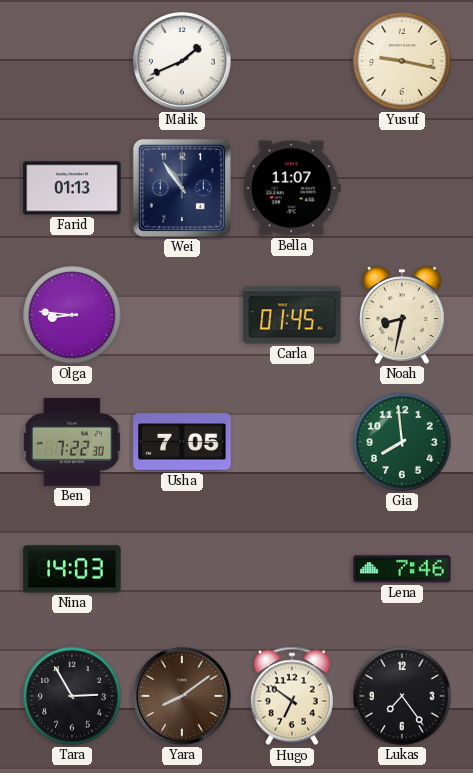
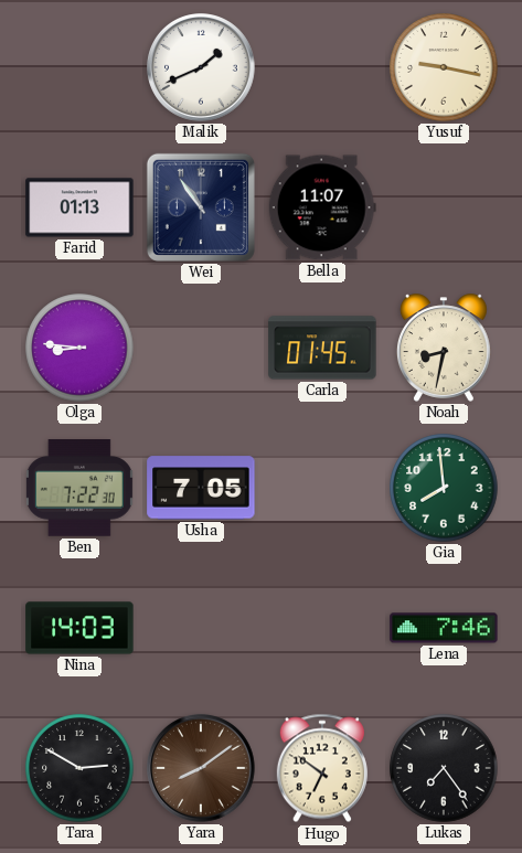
Tara: 2:55 -> 2:50 (79, 768)
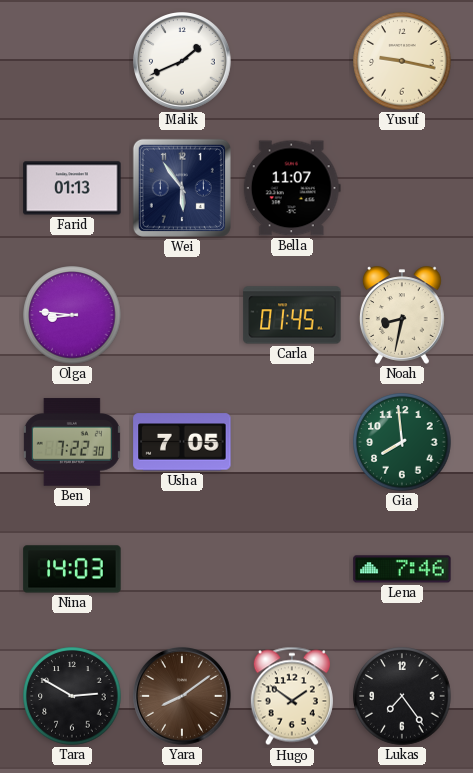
Wei: 10:54 -> 5:54 (182, 188)
Hugo: 6:51 -> 1:51 (292, 696)
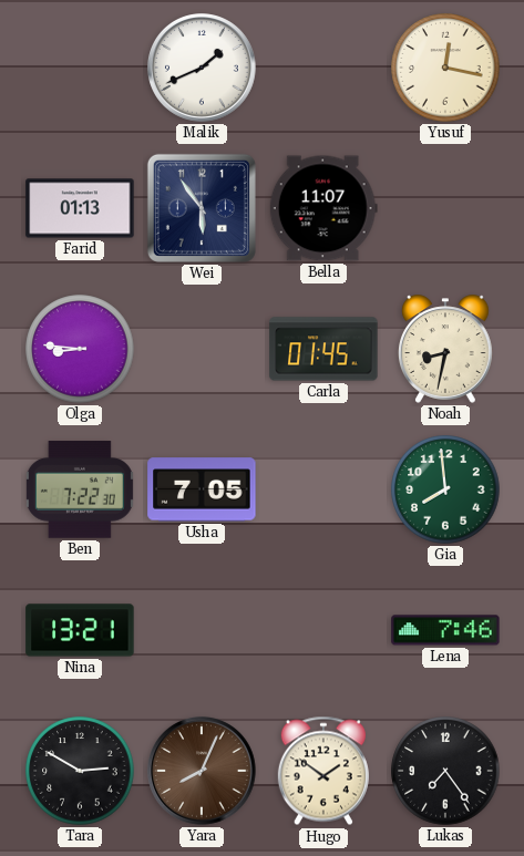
Yusuf: 9:17 -> 12:17 (445, 68)
Nina: 14:03 -> 13:21 (80, 630)
Yara: 8:09 -> 8:04 (203, 772)
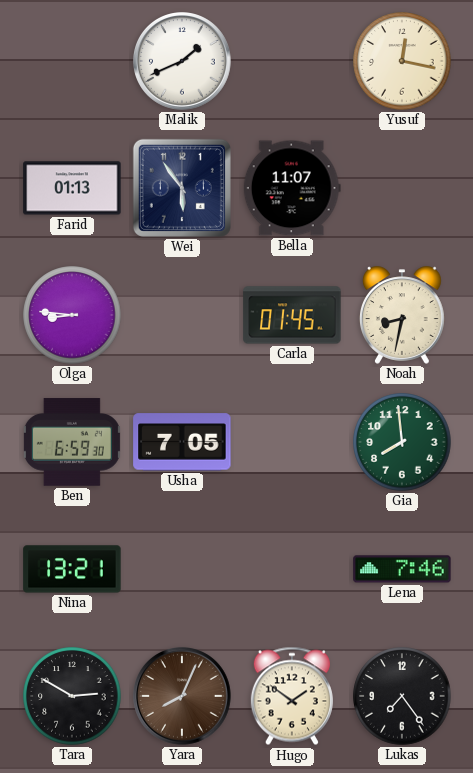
Ben: 7:22 -> 6:59 (72, 442)
